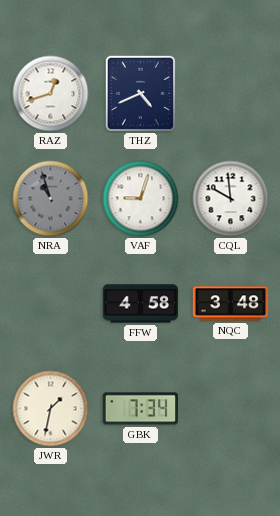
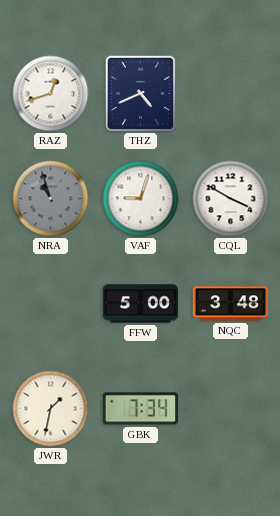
CQL: 9:59 -> 3:50 (231, 199)
FFW: 4:58 -> 5:00 (141, 304)
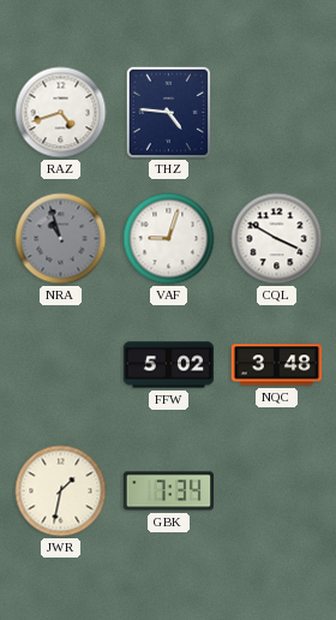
RAZ: 12:42 -> 4:42 (61, 113)
THZ: 4:41 -> 4:46 (169, 113)
FFW: 5:00 -> 5:02 (169, 365)
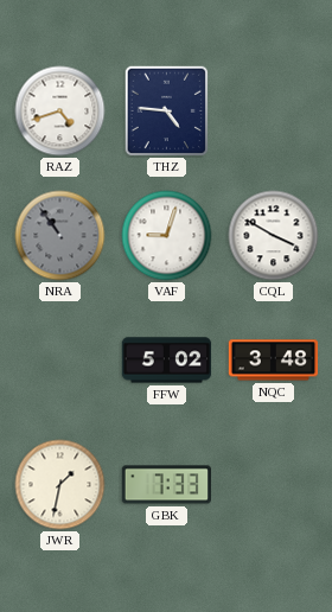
NRA: 10:57 -> 10:54 (60, 236)
GBK: 7:34 -> 7:33 (166, 485)
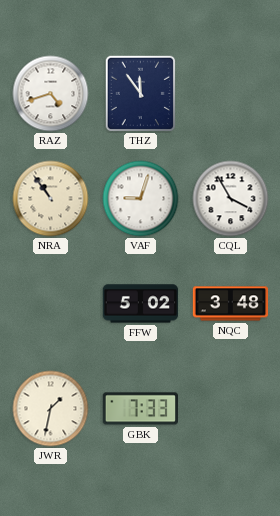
THZ: 4:46 -> 11:54 (141, 94)
NRA dial: grey -> cream (51, 199)
CQL: 3:50 -> 3:55 (231, 199)
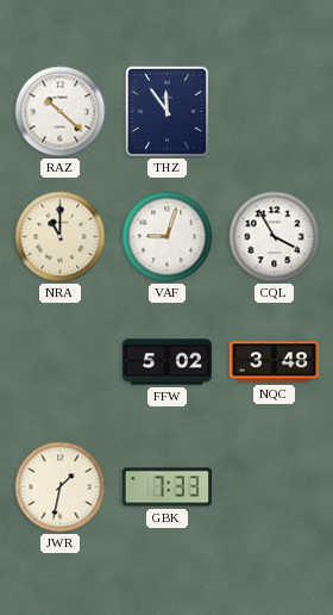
RAZ: 4:42 -> 10:22 (61, 112)
NRA: 10:54 -> 11:00 (61, 237)
